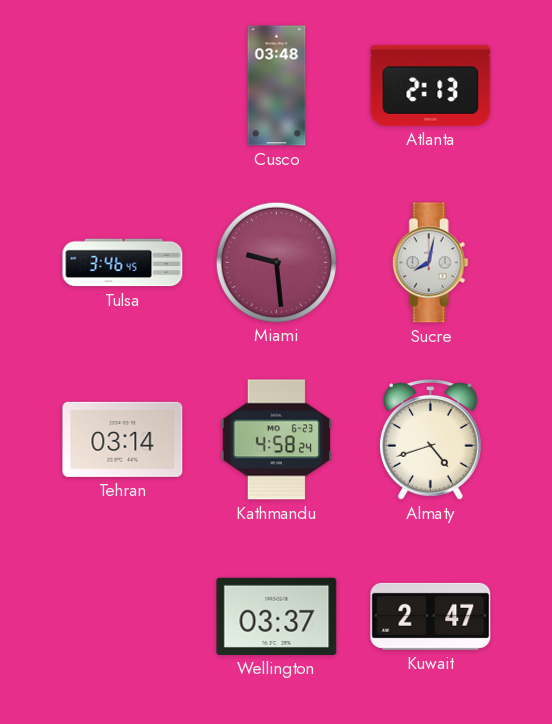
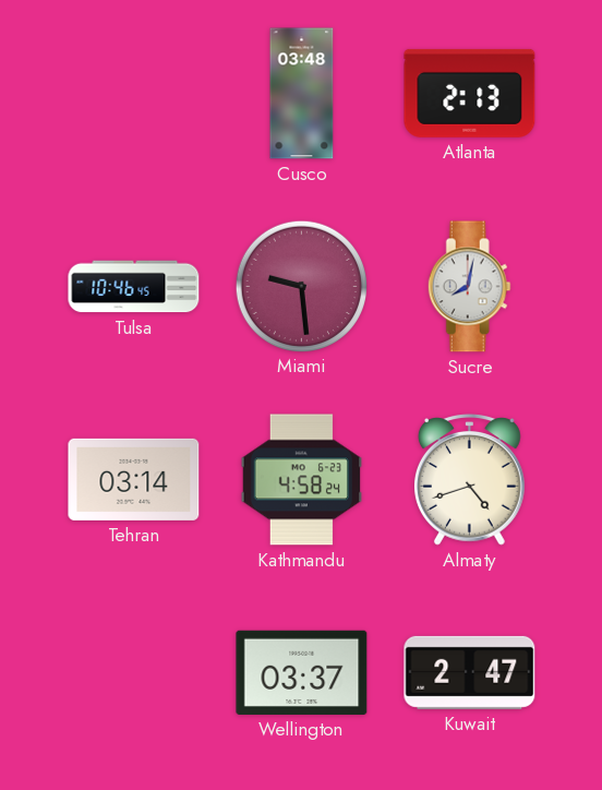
Tulsa: 3:46 -> 10:46 (134, 287)
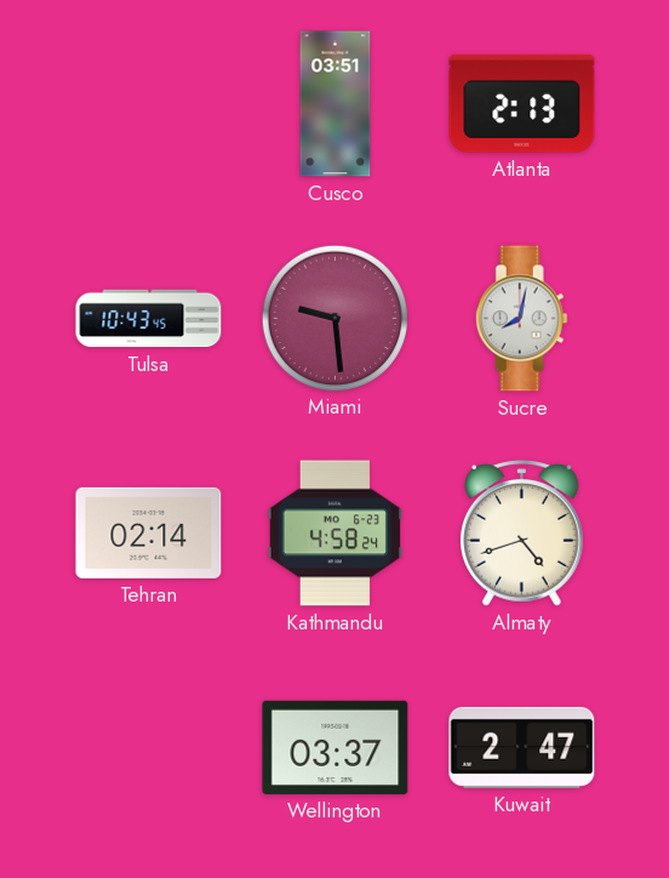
Cusco: 03:48 -> 03:51 (336, 104)
Tulsa: 10:46 -> 10:43 (149, 319)
Tehran: 03:14 -> 02:14 (149, 532)
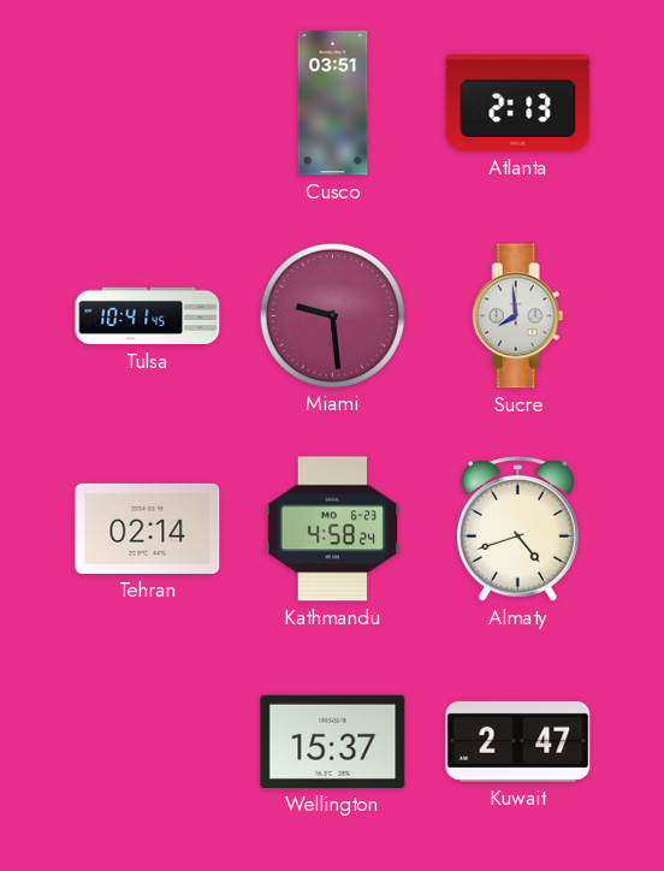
Tulsa: 10:43 -> 10:41 (148, 316)
Sucre: 8:02 -> 7:59 (517, 316)
Wellington: 03:37 -> 15:37 (333, 741)
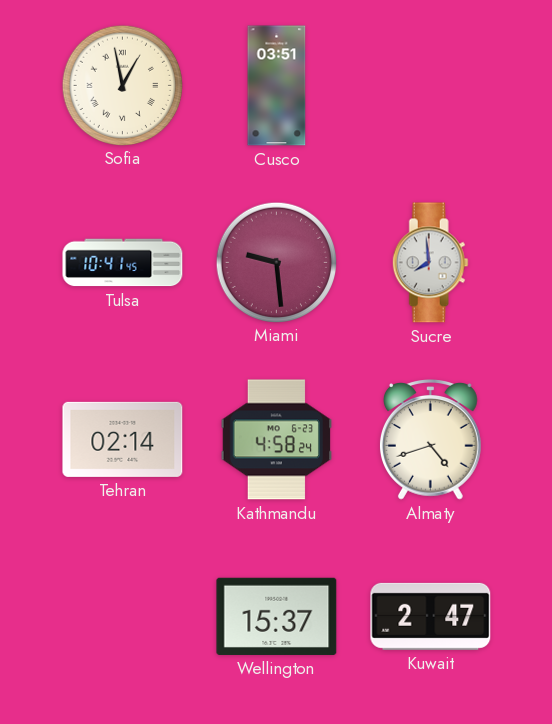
Sofia: none -> 12:58 (122, 85)
Atlanta: 2:13 -> none (518, 102)
